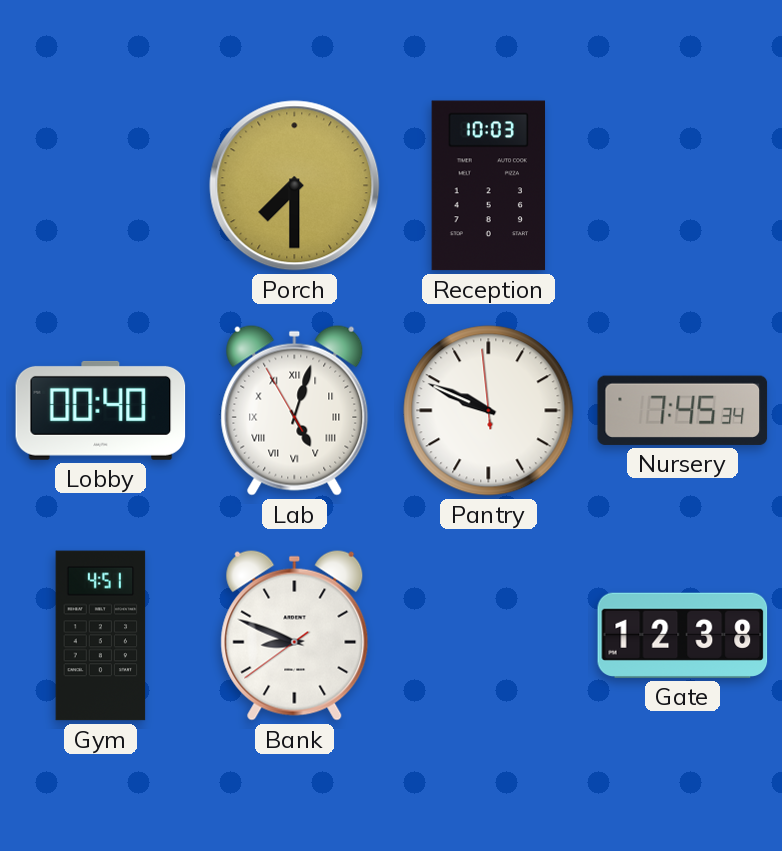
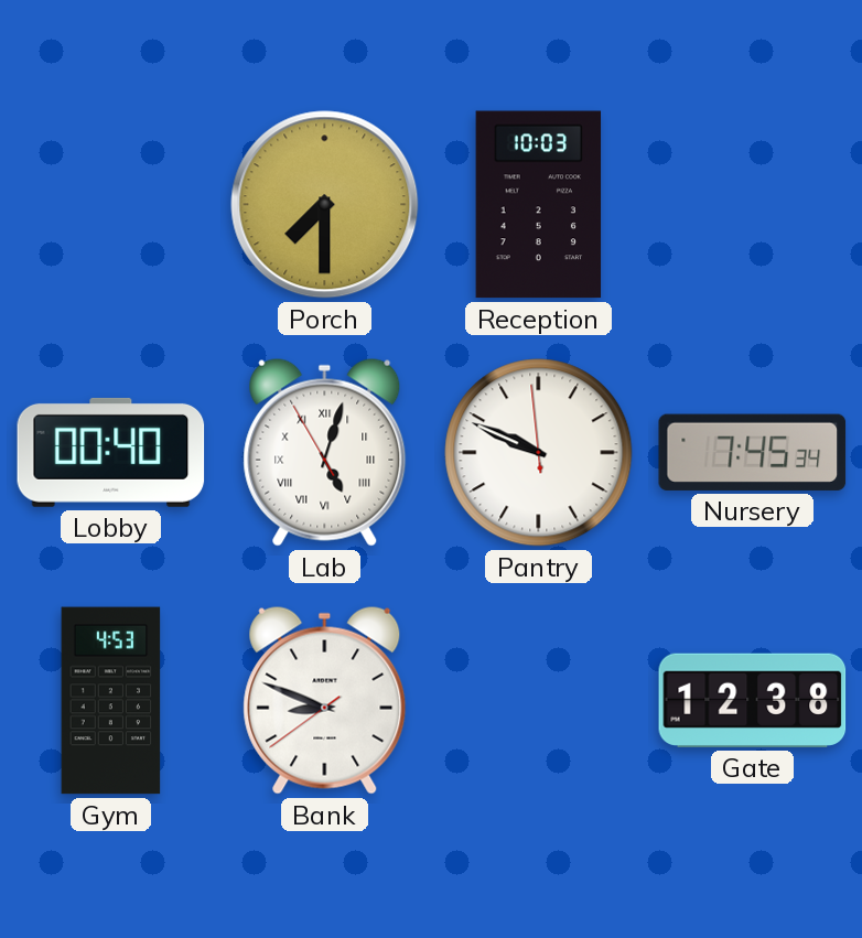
Gym: 4:51 -> 4:53 (111, 701)
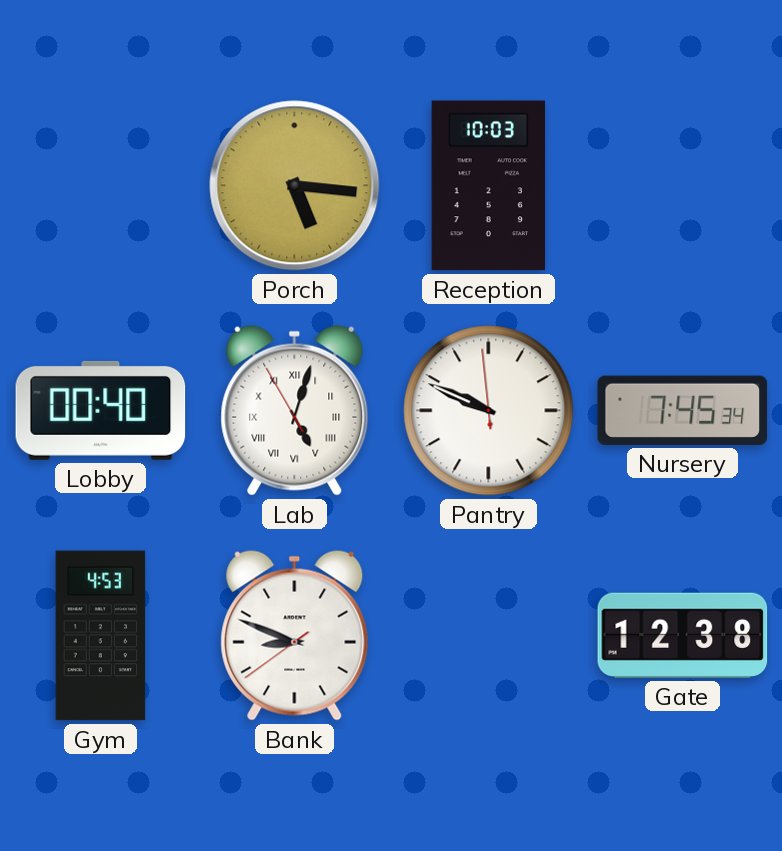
Porch: 7:30 -> 5:16 (295, 186)
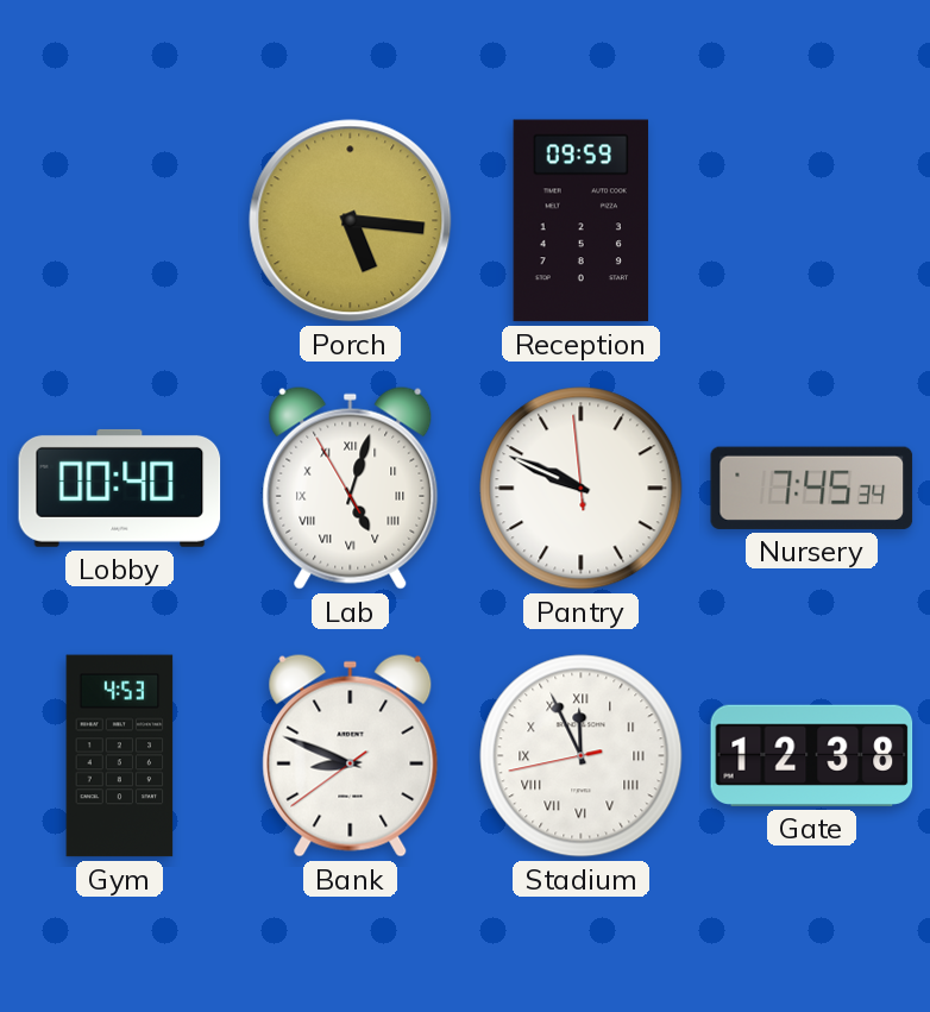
Reception: 10:03 -> 09:59 (582, 221)
Stadium: none -> 11:55 (582, 756)
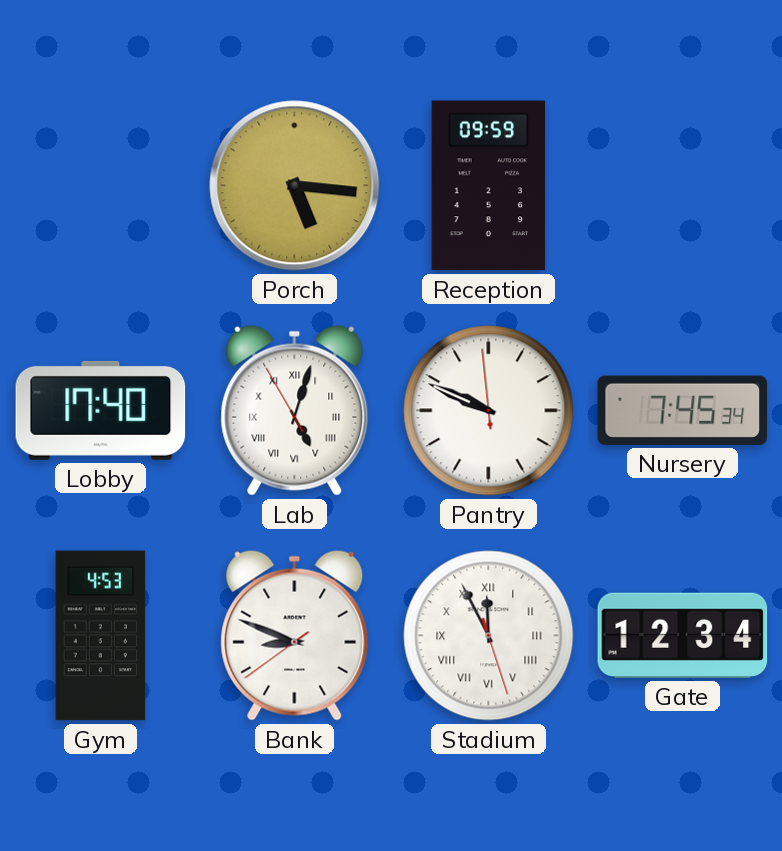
Lobby: 00:40 -> 17:40 (101, 410)
Stadium: 11:55:43 -> 11:55:27 (489, 636)
Gate: 12:38 -> 12:34 (683, 635)
